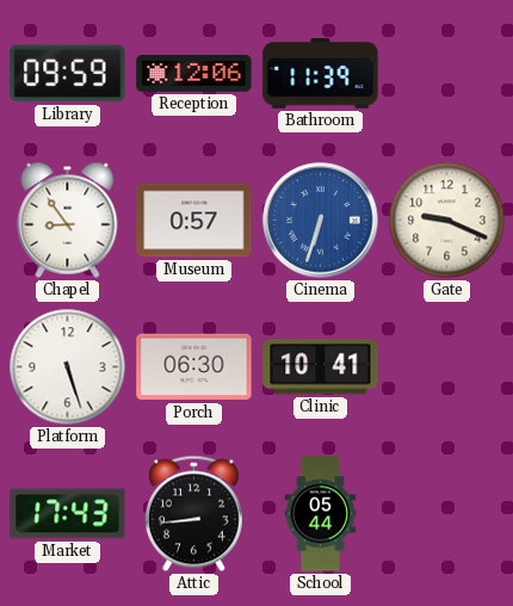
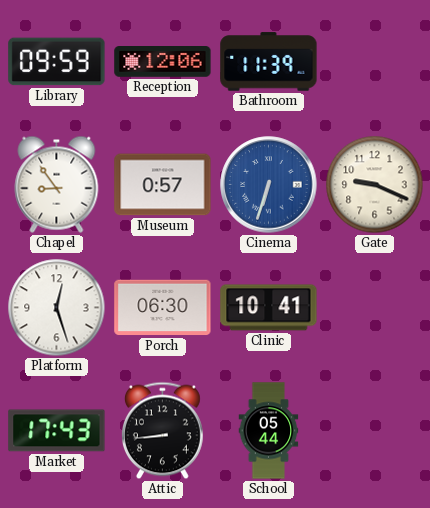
Platform: 5:27 -> 12:27 (57, 308)
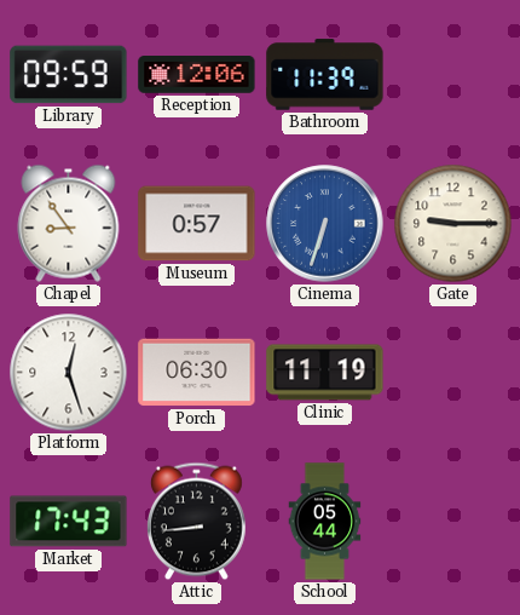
Gate: 9:19 -> 9:15 (453, 224)
Clinic: 10:41 -> 11:19 (325, 373)
